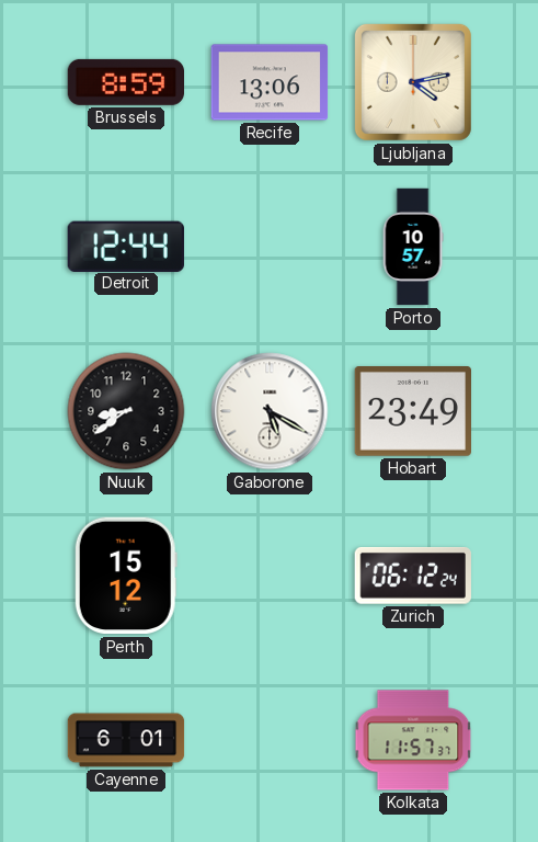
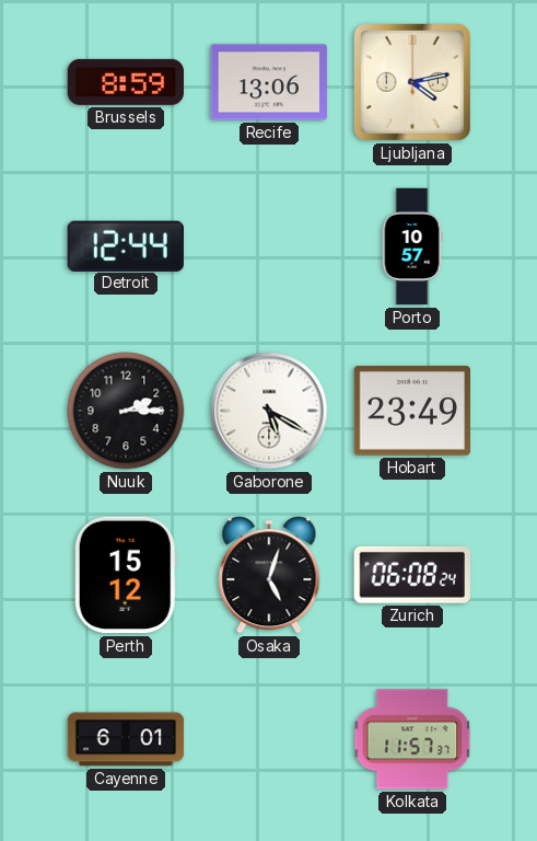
Nuuk: 8:39 -> 2:15 (126, 411)
Osaka: none -> 5:03 (269, 575)
Zurich: 06:12 -> 06:08 (412, 575)
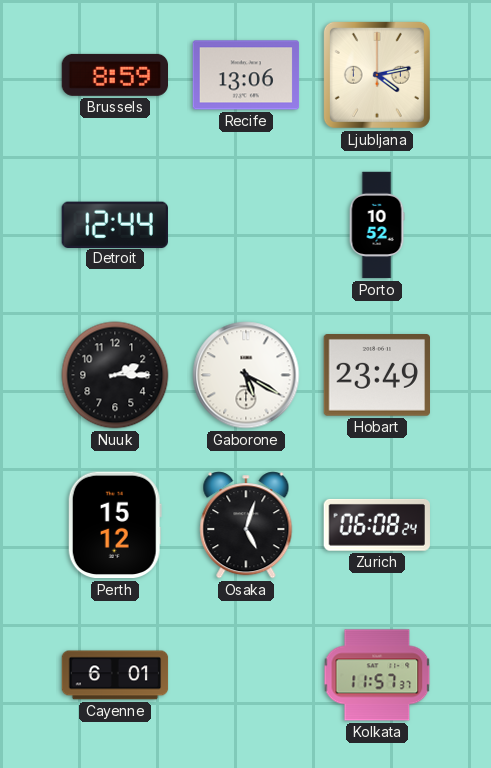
Porto: 10:57 -> 10:52 (377, 225)
